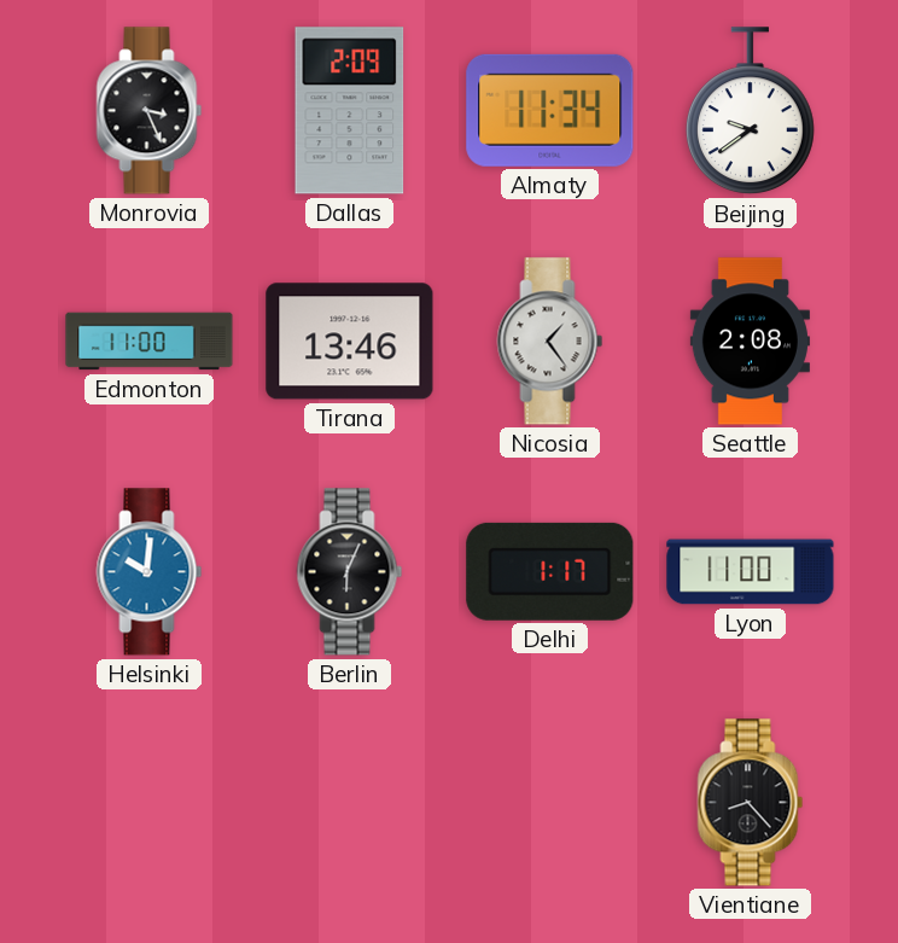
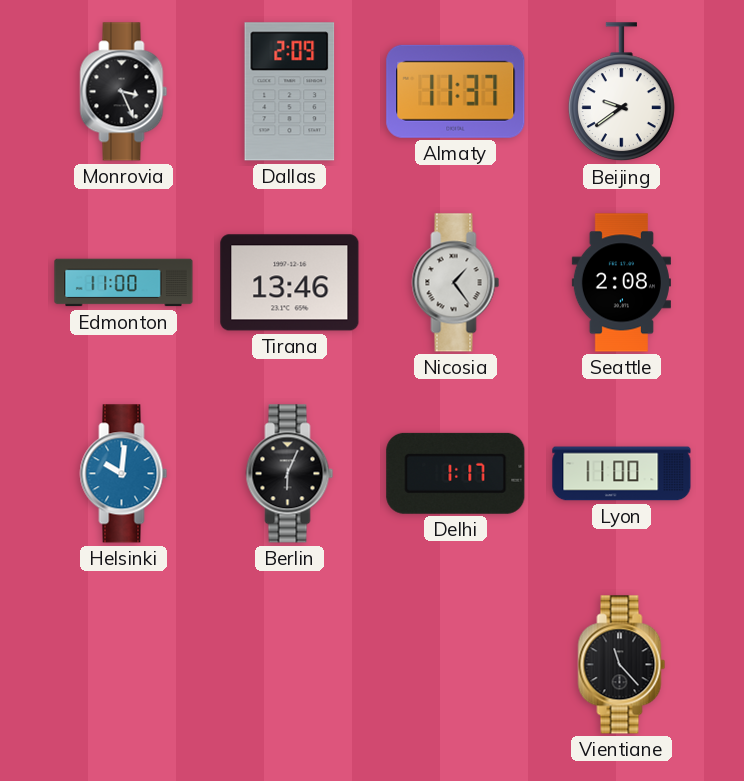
Almaty: 11:34 -> 11:37 (456, 91)
Vientiane: 8:23 -> 11:23 (622, 665)
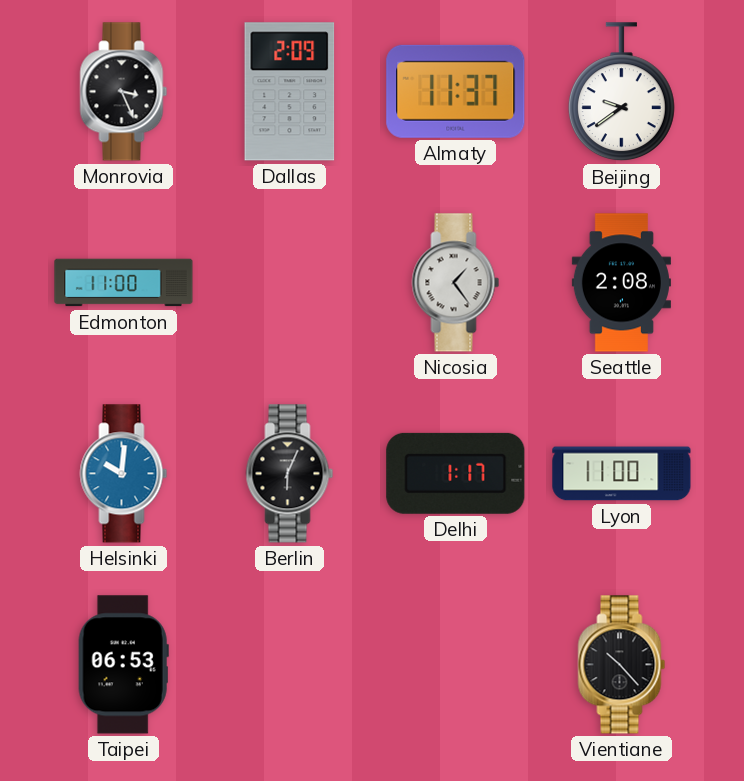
Tirana: 13:46 -> none (290, 283)
Taipei: none -> 06:53 (123, 665)
Vientiane: 11:23 -> 10:23 (622, 665)
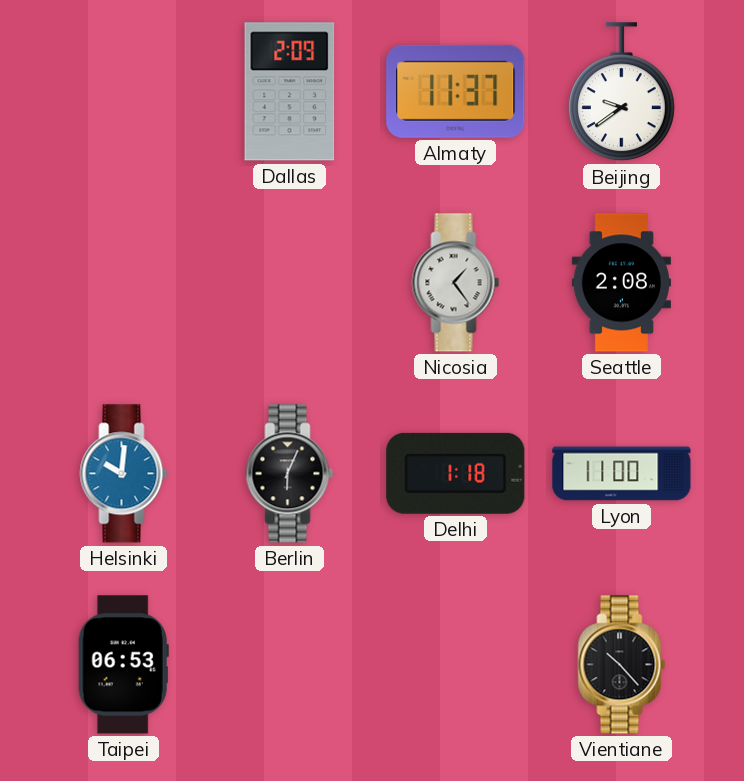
Monrovia: 3:26 -> none (124, 92)
Edmonton: 11:00 -> none (124, 283)
Delhi: 1:17 -> 1:18 (456, 473)
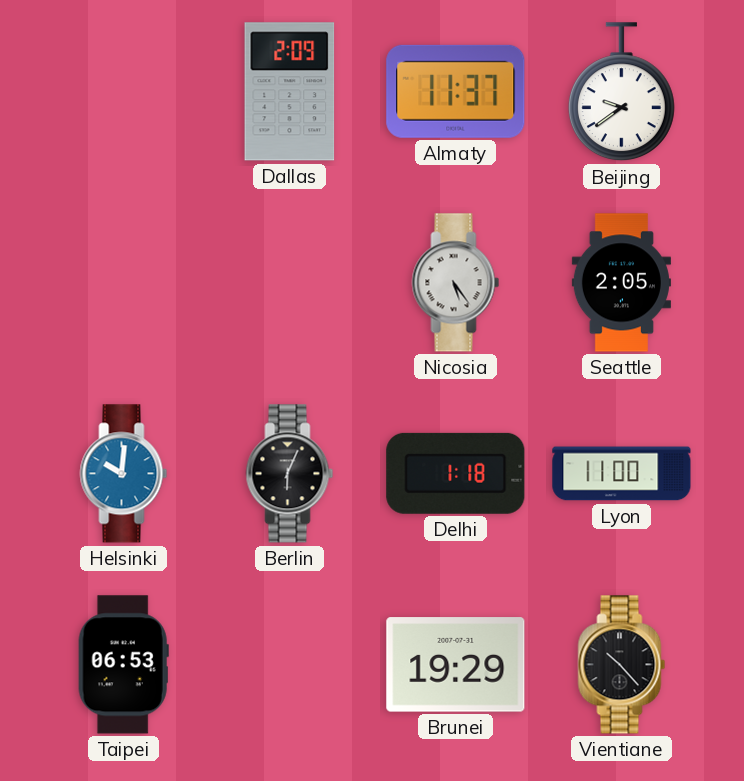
Nicosia: 1:24 -> 5:24 (456, 283)
Seattle: 2:08 -> 2:05 (621, 283)
Brunei: none -> 19:29 (456, 665)
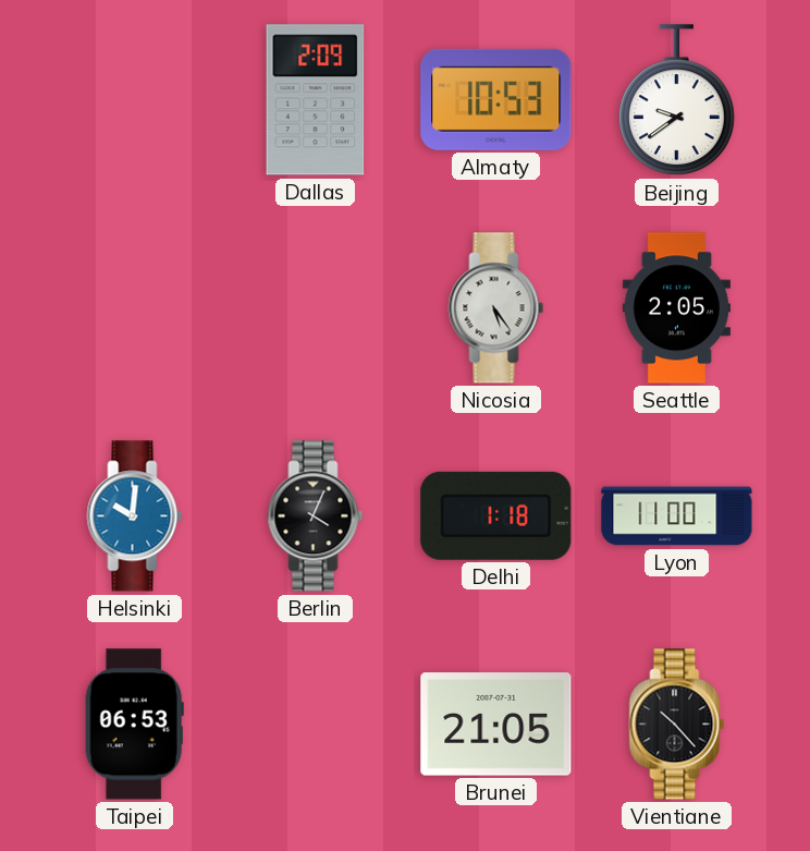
Almaty: 11:37 -> 10:53 (496, 99)
Berlin: 6:04 -> 4:04 (316, 516)
Brunei: 19:29 -> 21:05 (496, 725)
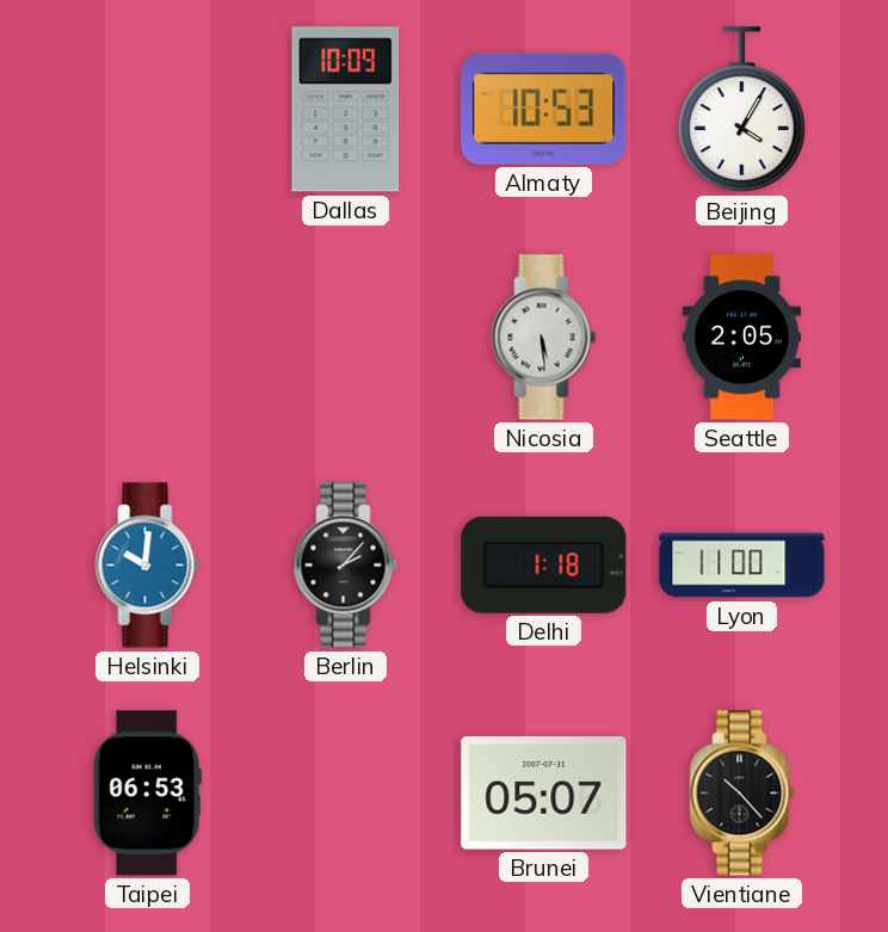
Dallas: 2:09 -> 10:09 (346, 110)
Beijing: 9:39 -> 4:05 (741, 110)
Nicosia: 5:24 -> 5:29 (544, 338)
Berlin: 4:04 -> 2:07 (346, 566)
Brunei: 21:05 -> 05:07 (544, 794)
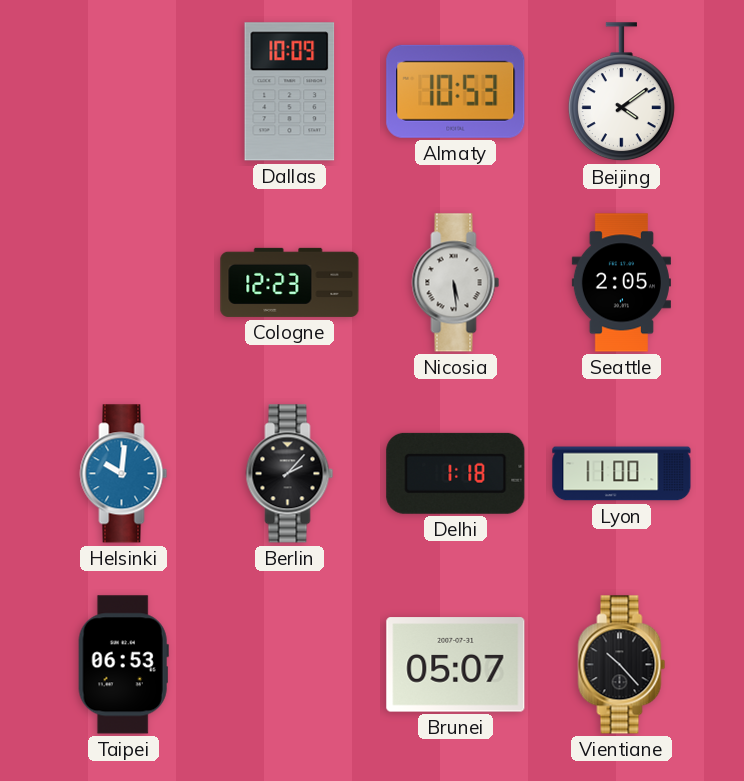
Beijing: 4:05 -> 4:09 (621, 92)
Cologne: none -> 12:23 (290, 282)
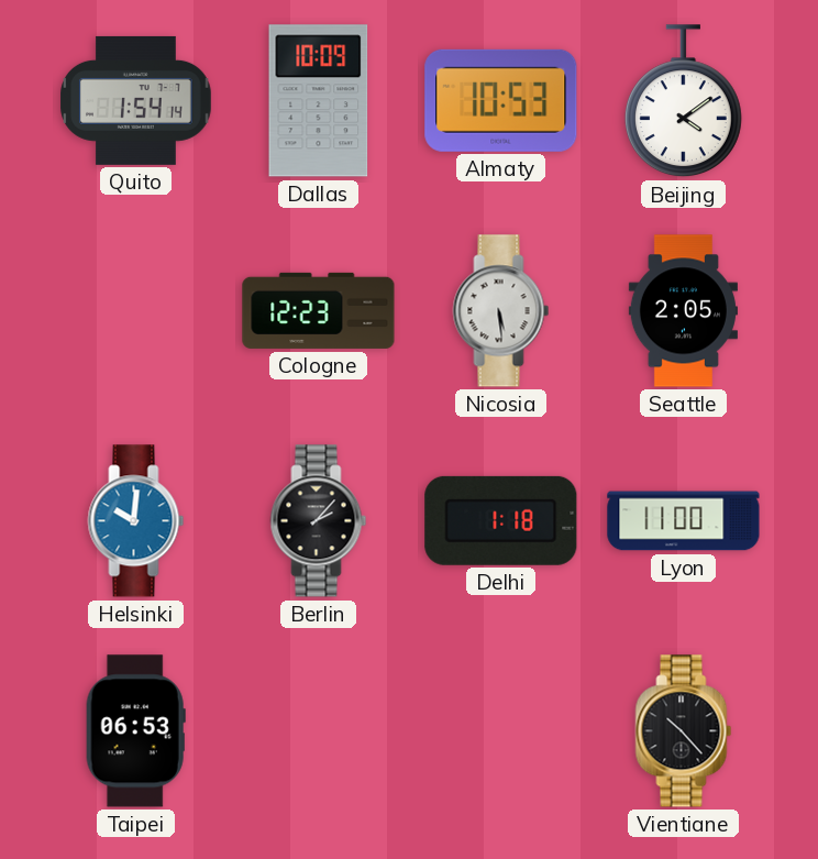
Quito: none -> 1:54 (136, 100)
Brunei: 05:07 -> none (456, 665)
